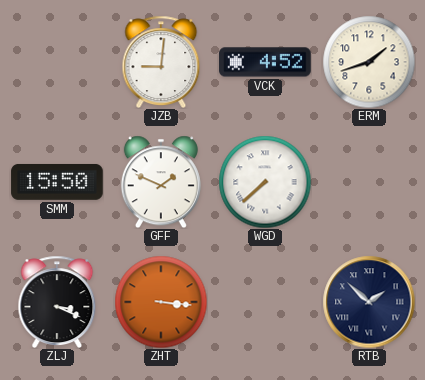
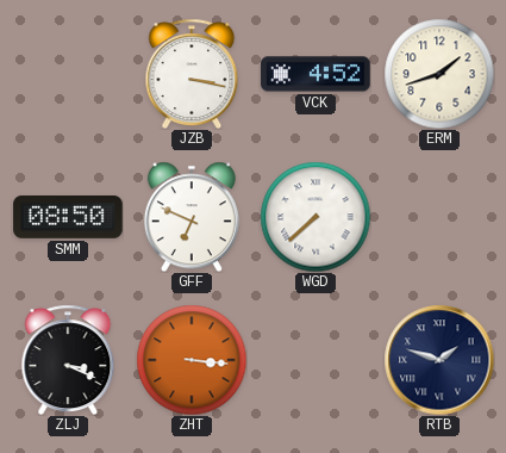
JZB: 9:01 -> 3:17 (192, 74)
SMM: 15:50 -> 08:50 (68, 217)
GFF: 1:49 -> 6:49 (192, 217)
RTB: 1:52 -> 1:48 (439, 360)
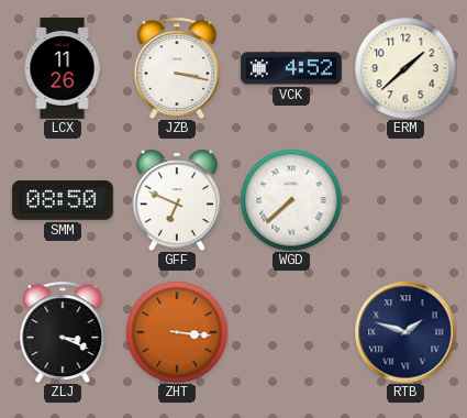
LCX: none -> 11:26 (63, 68)
ERM: 1:42 -> 1:38 (405, 68)
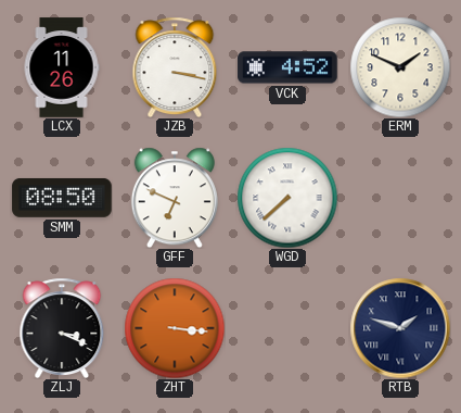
ERM: 1:38 -> 1:49 (400, 67)
